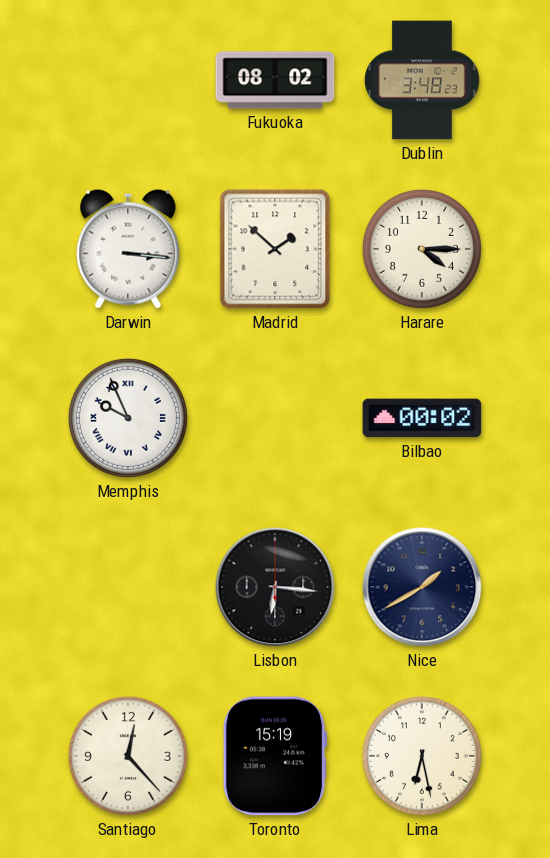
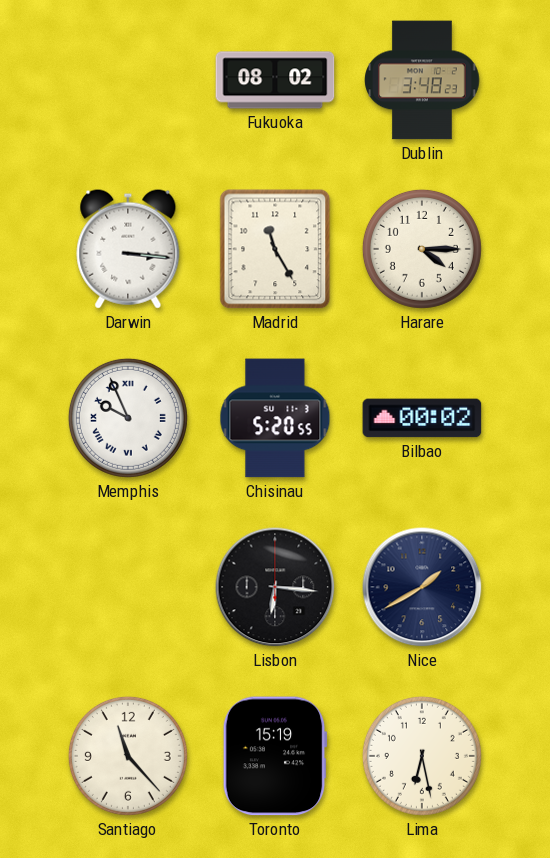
Madrid: 1:52 -> 11:25 (275, 249)
Chisinau: none -> 5:20 (275, 418)
Santiago: 12:23 -> 11:23 (128, 756)
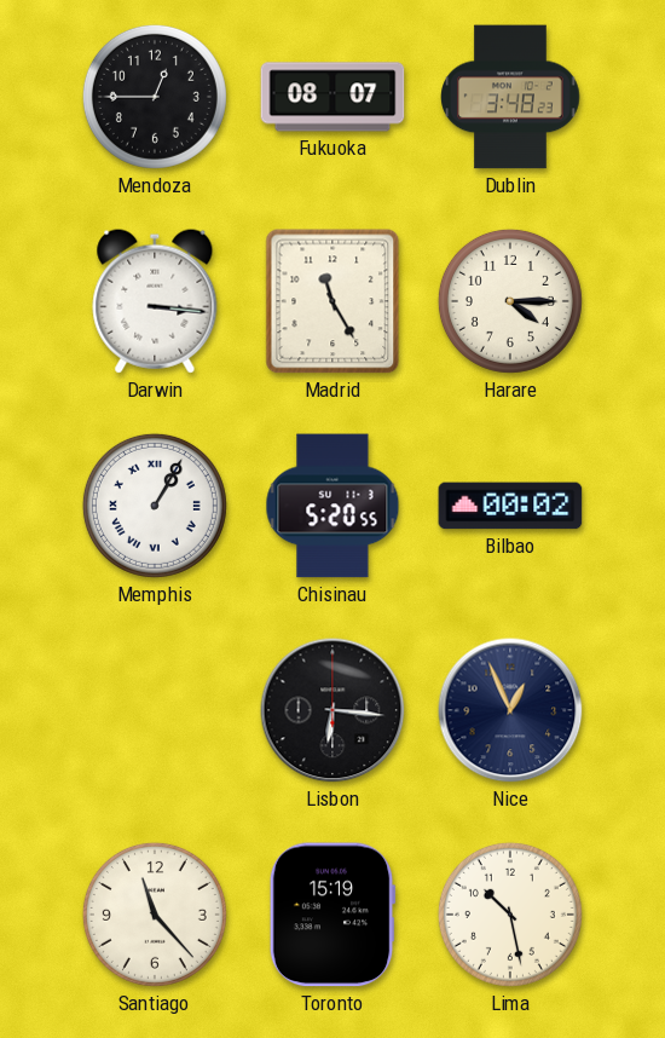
Mendoza: none -> 12:45 (155, 97)
Fukuoka: 08:02 -> 08:07 (332, 97)
Memphis: 9:56 -> 1:05 (155, 506)
Nice: 1:40 -> 12:56 (510, 710)
Lima: 6:28 -> 10:28 (510, 915)
